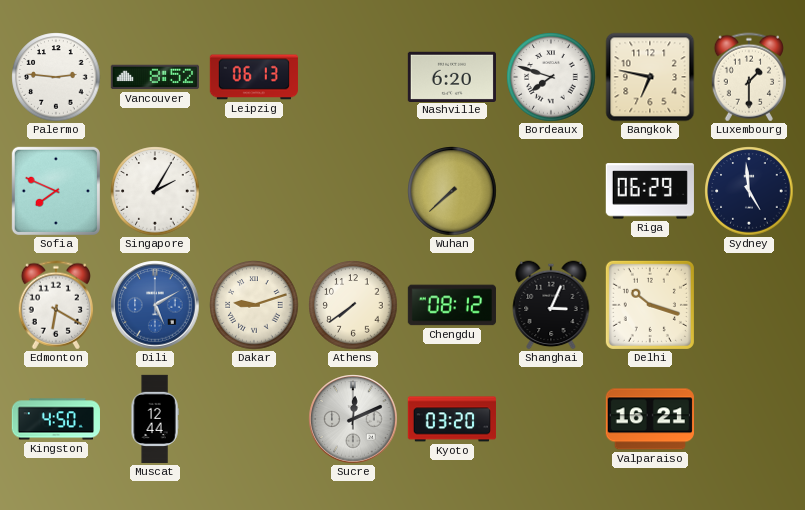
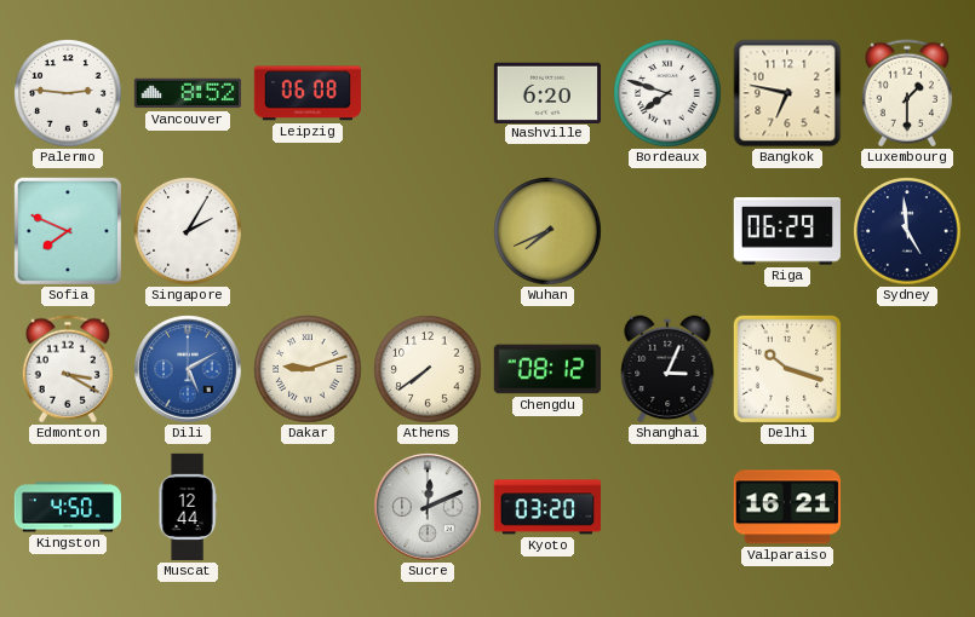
Leipzig: 06:13 -> 06:08 (308, 93)
Wuhan: 7:38 -> 7:41 (547, 231)
Edmonton: 6:20 -> 3:20 (67, 369)
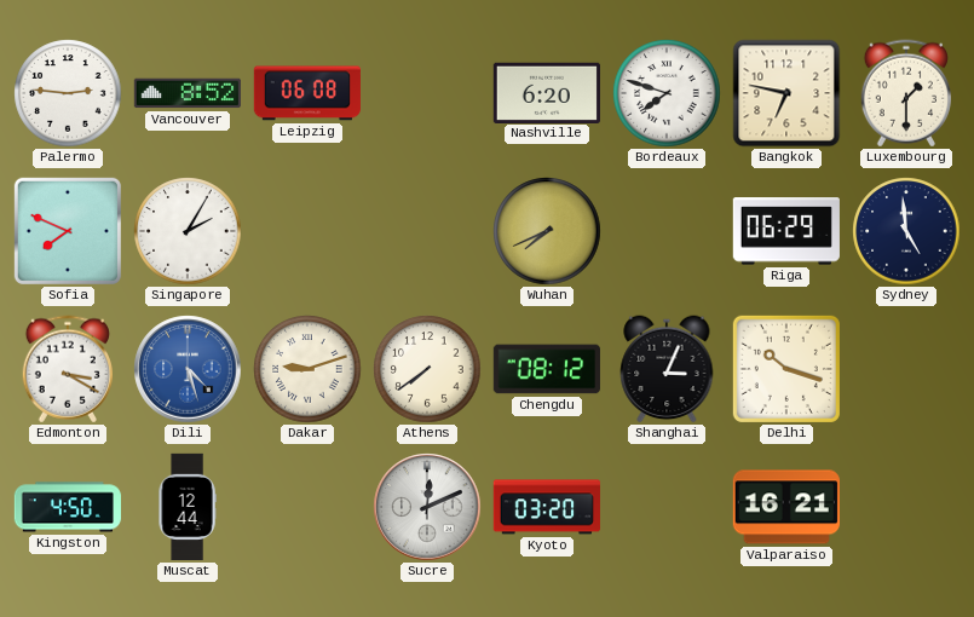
Dili: 5:10 -> 4:27 (188, 369)
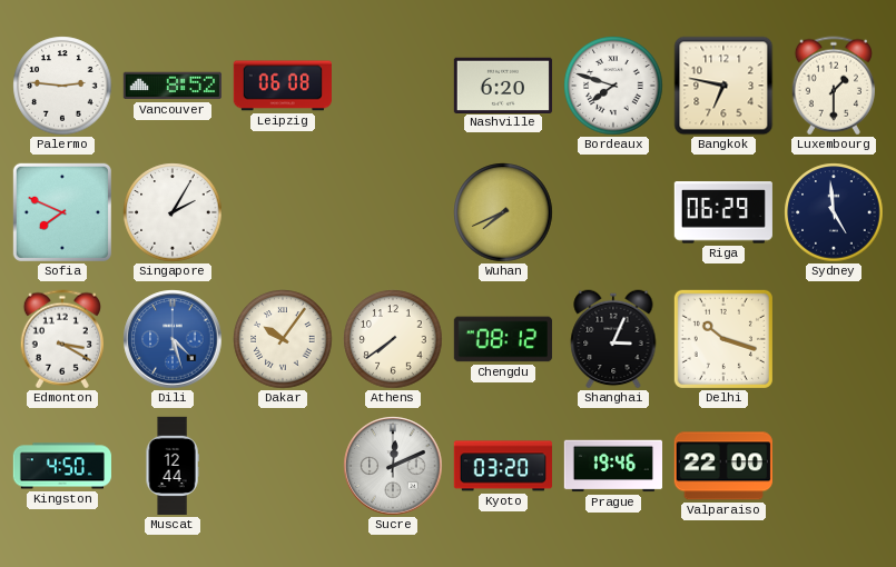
Dakar: 9:12 -> 10:06 (283, 339)
Prague: none -> 19:46 (612, 466)
Valparaiso: 16:21 -> 22:00 (723, 466)
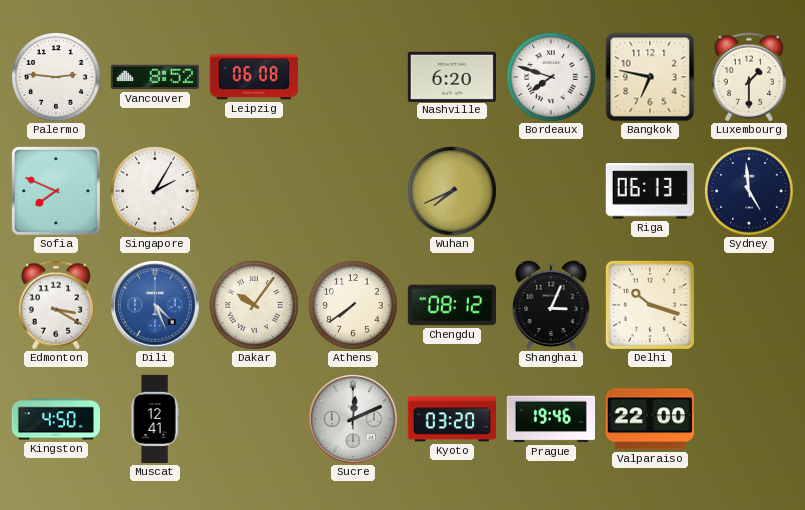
Riga: 06:29 -> 06:13 (650, 191)
Dili: 4:27 -> 4:26 (155, 305)
Muscat: 12:44 -> 12:41 (155, 419)
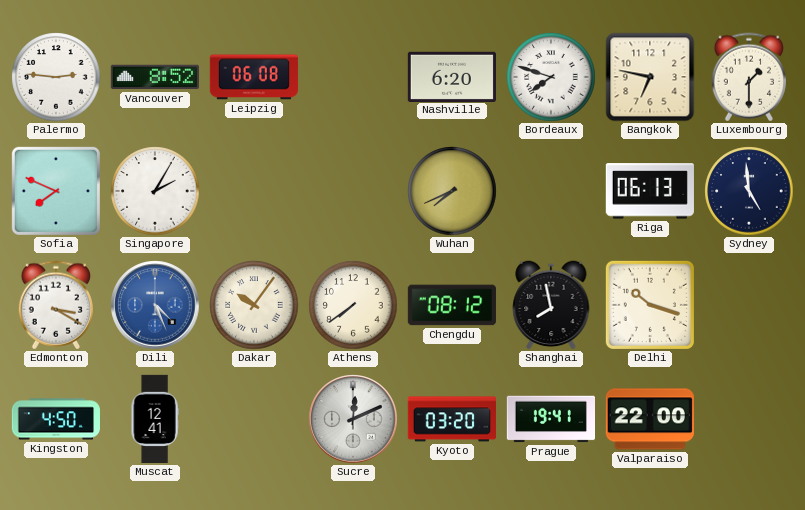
Shanghai: 3:04 -> 7:58 (551, 305)
Prague: 19:46 -> 19:41 (550, 419)
